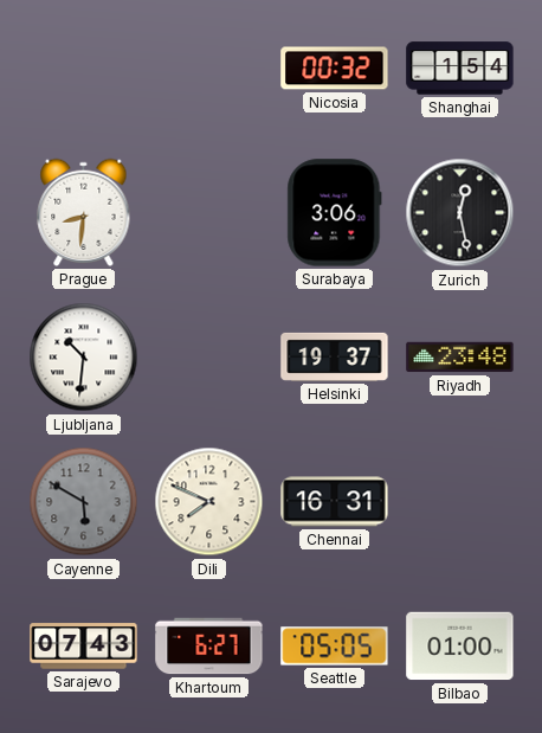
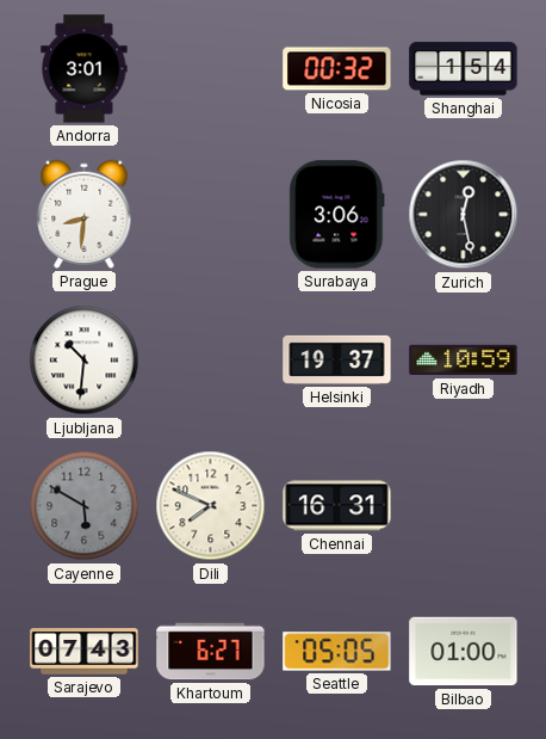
Andorra: none -> 3:01 (85, 69)
Riyadh: 23:48 -> 10:59 (464, 361)
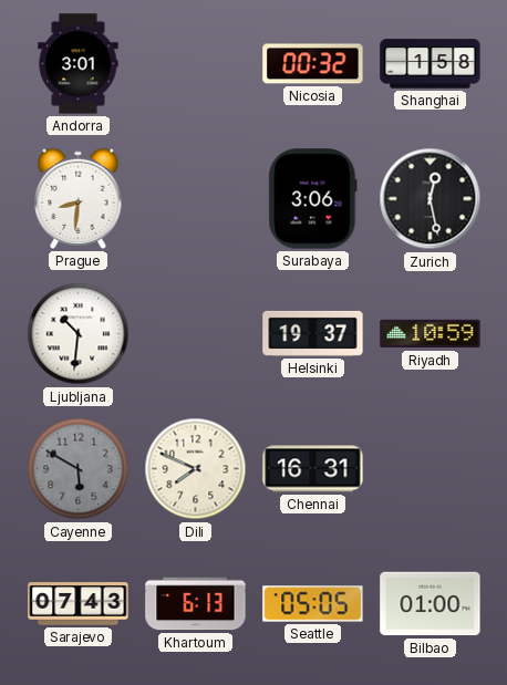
Shanghai: 1:54 -> 1:58 (431, 64)
Khartoum: 6:27 -> 6:13 (196, 604)
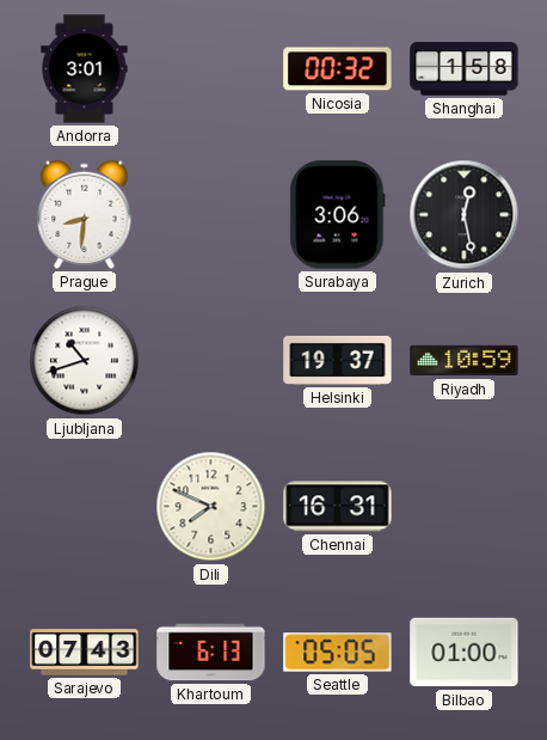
Ljubljana: 10:31 -> 10:42 (85, 361)
Cayenne: 5:50 -> none (79, 469)
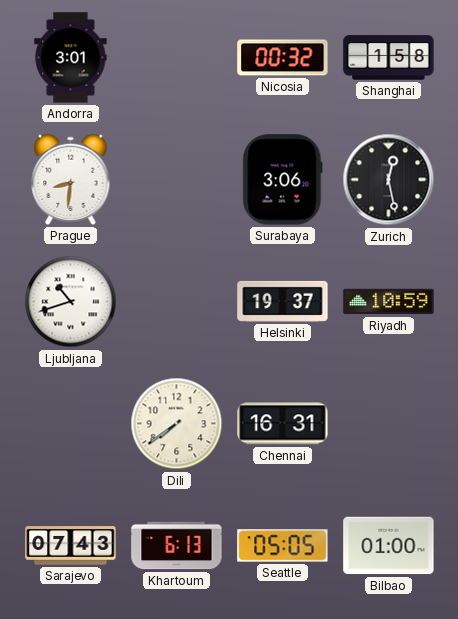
Dili: 7:49 -> 7:39 (177, 424)
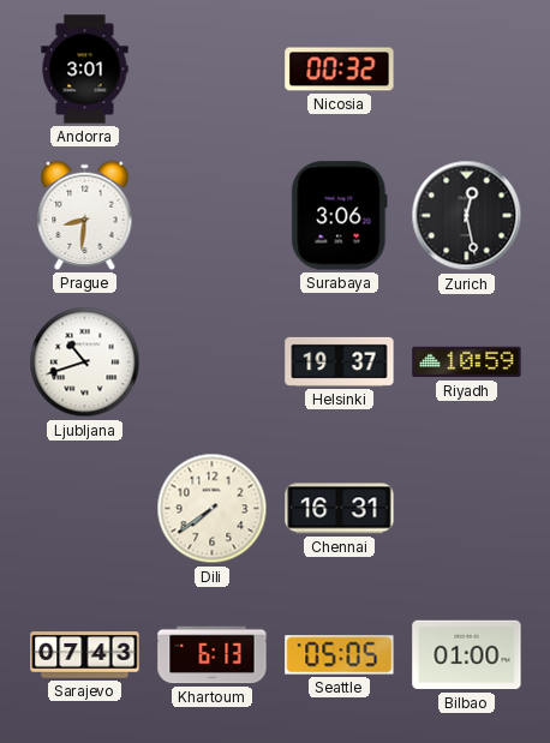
Shanghai: 1:58 -> none (389, 58)
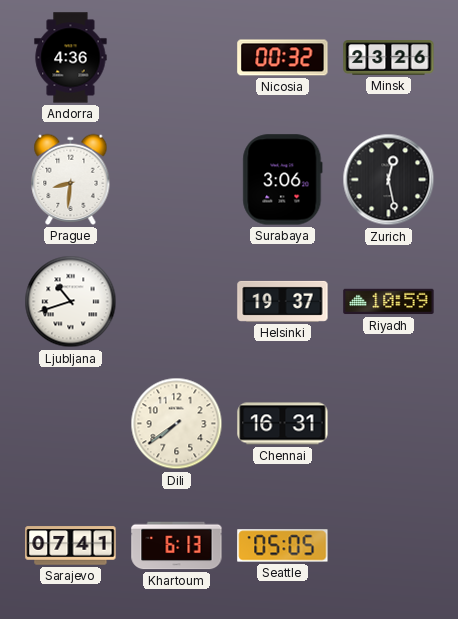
Andorra: 3:01 -> 4:36 (71, 58)
Minsk: none -> 23:26 (389, 58)
Sarajevo: 07:43 -> 07:41 (71, 546)
Bilbao: 01:00 -> none (467, 655)
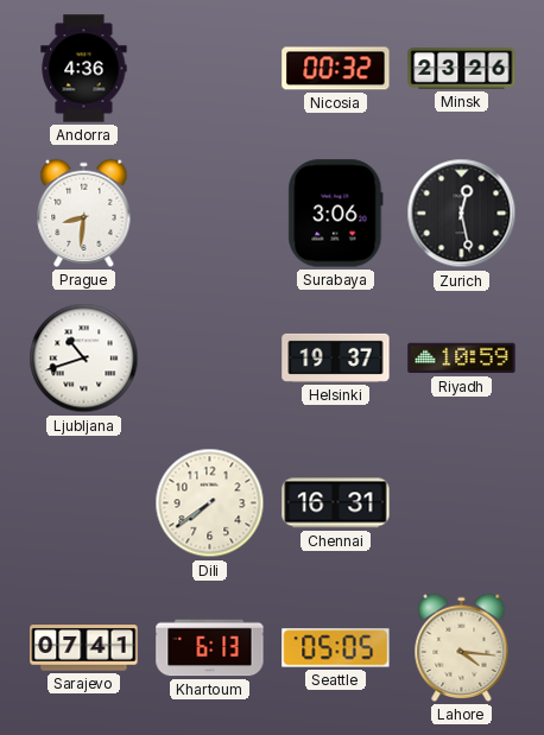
Lahore: none -> 4:16 (462, 647)
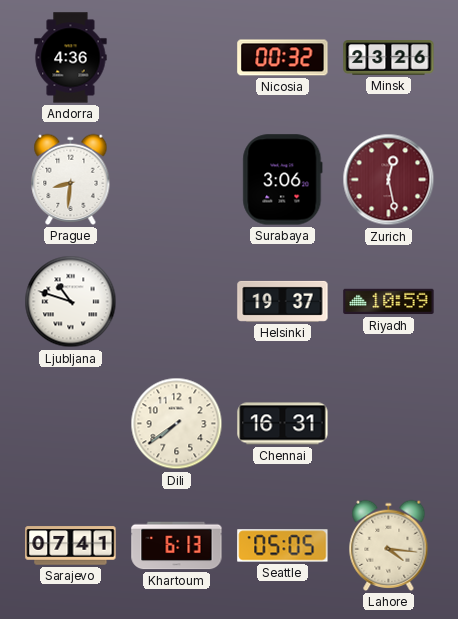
Zurich dial: black -> burgundy (389, 180)
Ljubljana: 10:42 -> 10:48 (71, 302)
